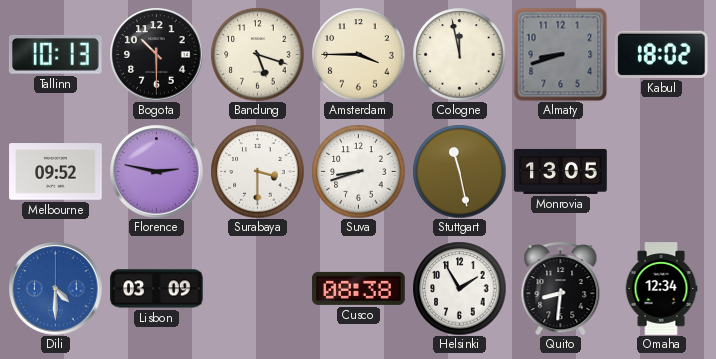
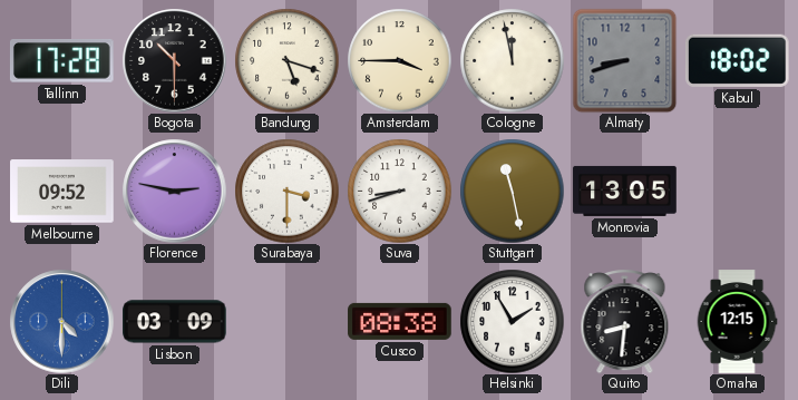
Tallinn: 10:13 -> 17:28 (61, 61)
Omaha: 12:34 -> 12:15 (737, 322)
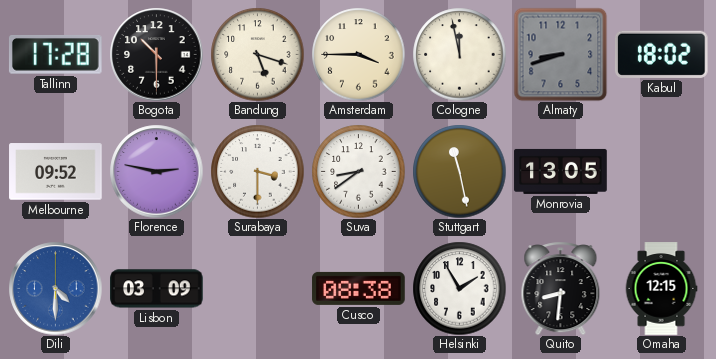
Suva: 8:42 -> 8:39 (358, 171)
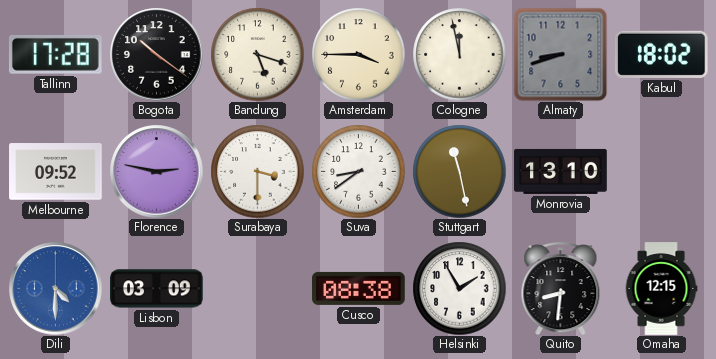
Bogota: 10:30 -> 10:21 (156, 54)
Monrovia: 13:05 -> 13:10 (561, 171)
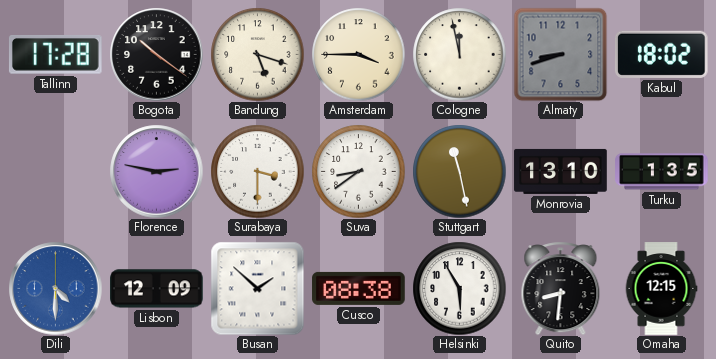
Melbourne: 09:52 -> none (56, 172)
Turku: none -> 1:35 (662, 172)
Lisbon: 03:09 -> 12:09 (157, 289)
Busan: none -> 1:52 (257, 288)
Helsinki: 1:55 -> 5:55 (459, 288)
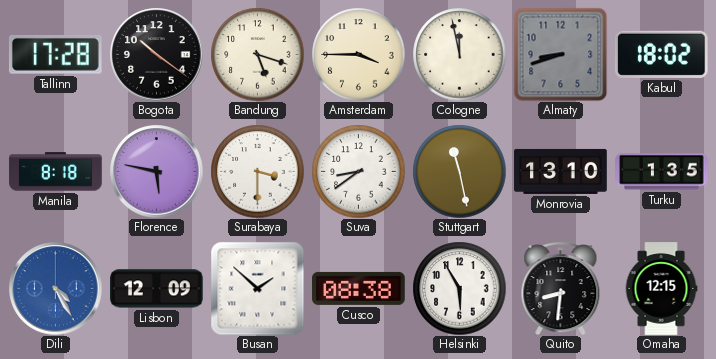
Manila: none -> 8:18 (56, 172)
Florence: 2:47 -> 5:47 (156, 171)
Dili: 4:30 -> 4:25 (55, 288)
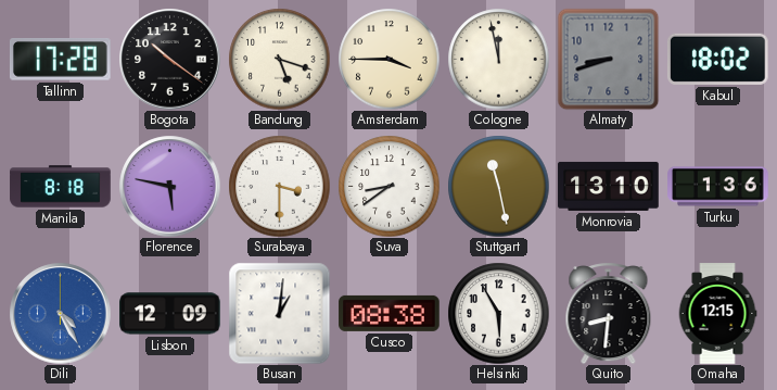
Turku: 1:35 -> 1:36 (718, 187)
Busan: 1:52 -> 1:01 (279, 313)
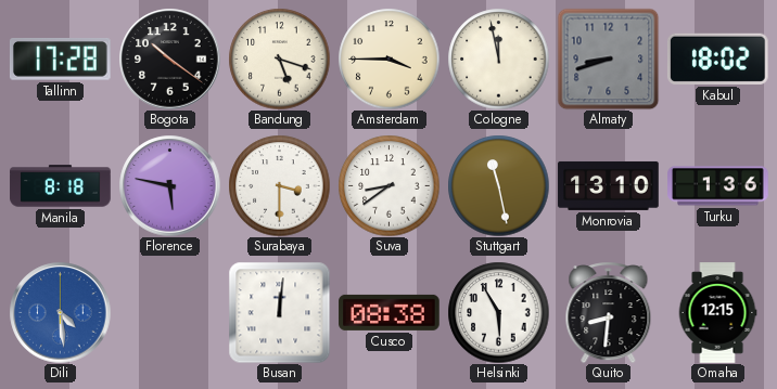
Dili: 4:25 -> 4:29 (60, 312)
Lisbon: 12:09 -> none (170, 314)
Busan: 1:01 -> 12:01 (279, 312)
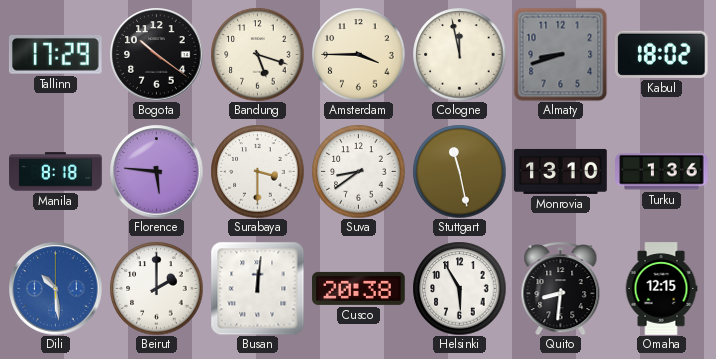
Tallinn: 17:28 -> 17:29 (55, 55)
Florence: 5:47 -> 5:46 (156, 171)
Dili: 4:29 -> 10:29 (55, 288)
Beirut: none -> 2:00 (156, 288)
Cusco: 08:38 -> 20:38 (359, 288)
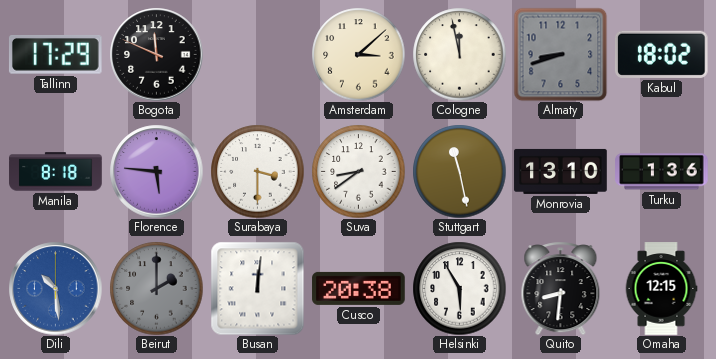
Bogota: 10:21 -> 11:49 (156, 54)
Bandung: 5:18 -> none (257, 54)
Amsterdam: 3:45 -> 3:08 (358, 54)
Beirut dial: white -> grey (156, 288)
